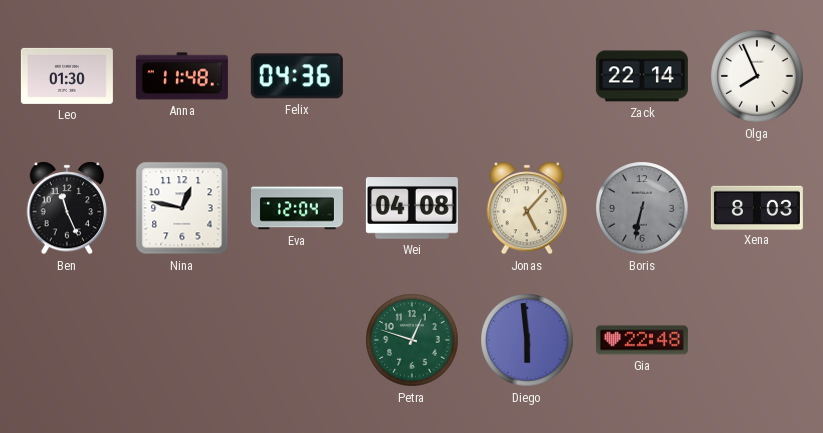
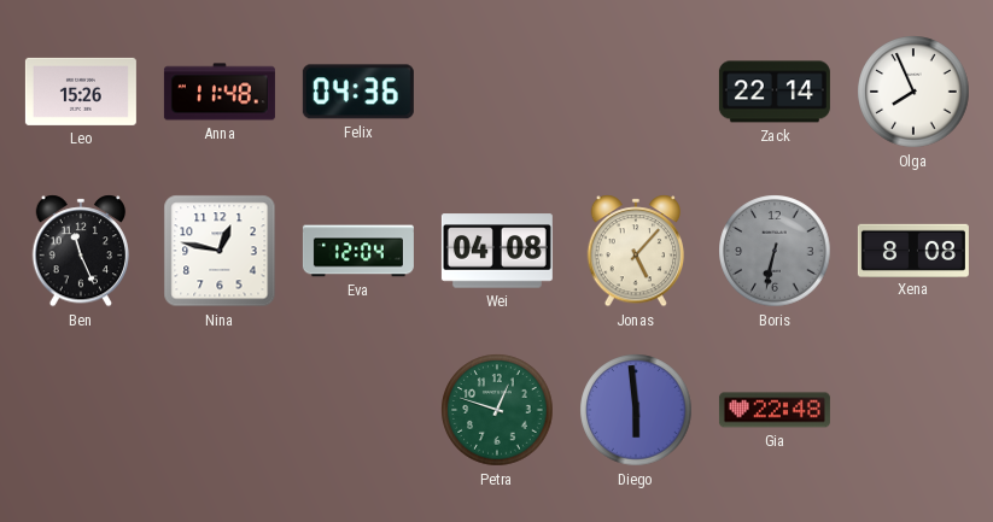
Leo: 01:30 -> 15:26 (81, 92)
Xena: 8:03 -> 8:08 (913, 250)
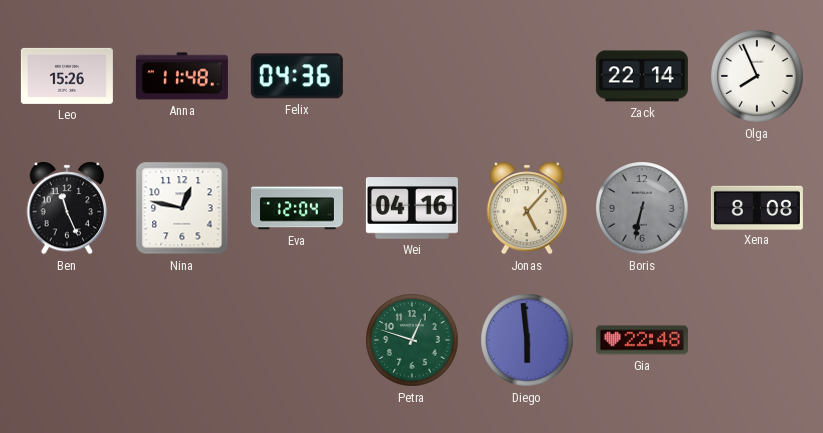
Wei: 04:08 -> 04:16 (412, 208)
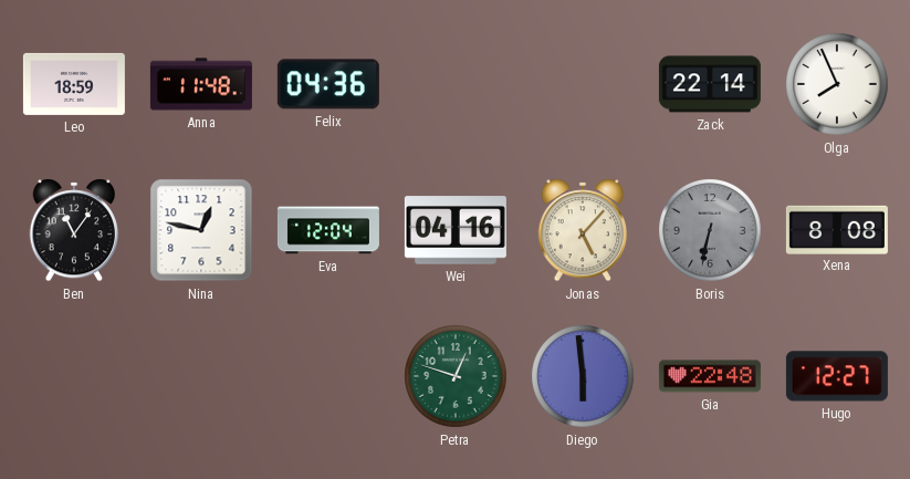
Leo: 15:26 -> 18:59 (74, 84)
Ben: 11:26 -> 11:06 (74, 230)
Hugo: none -> 12:27 (837, 376)
